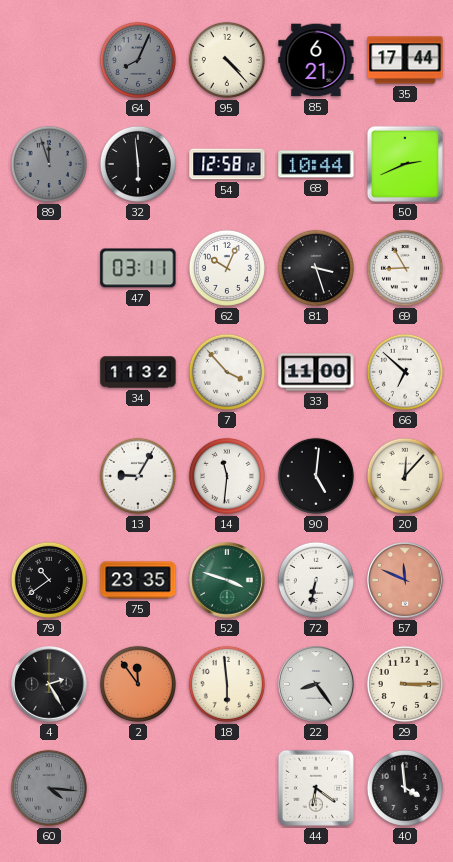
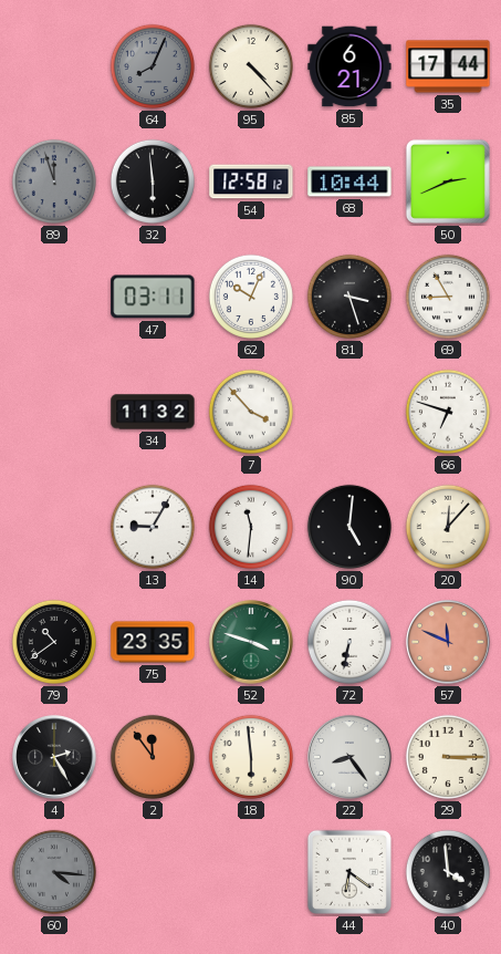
33: 11:00 -> none (316, 372)
66: 6:52 -> 6:48 (448, 412)
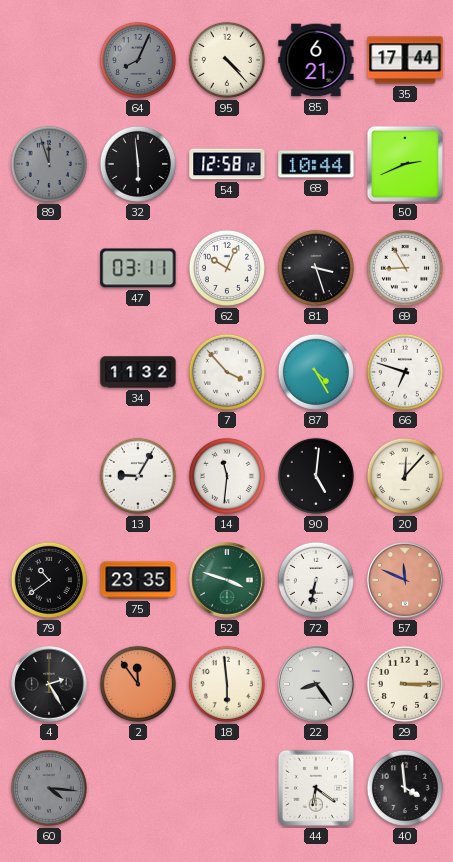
87: none -> 4:25 (316, 372)
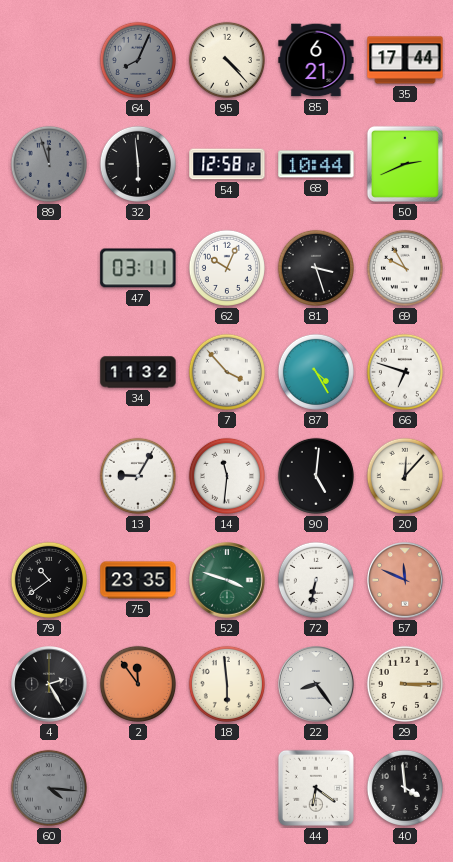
69: 8:55 -> 9:55 (405, 268)
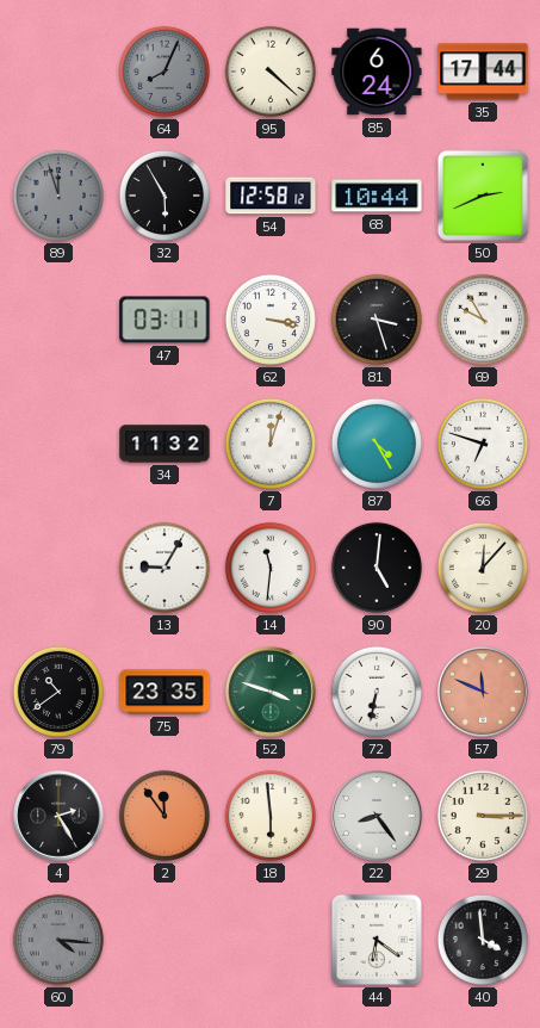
95: 4:23 -> 4:22 (271, 72)
85: 6:21 -> 6:24 (377, 72)
32: 5:59 -> 5:55 (165, 196)
62: 10:04 -> 3:17 (271, 320)
7: 3:53 -> 12:03 (271, 444)
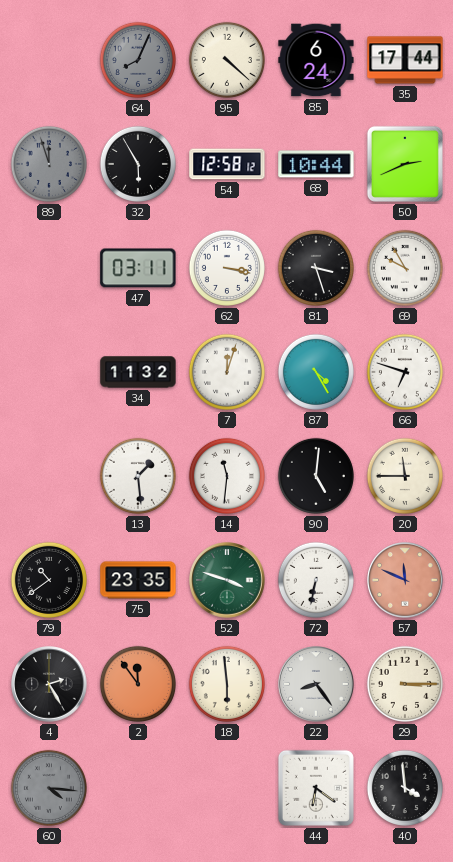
13: 9:05 -> 1:29 (138, 476)
20: 12:07 -> 11:45 (405, 476)
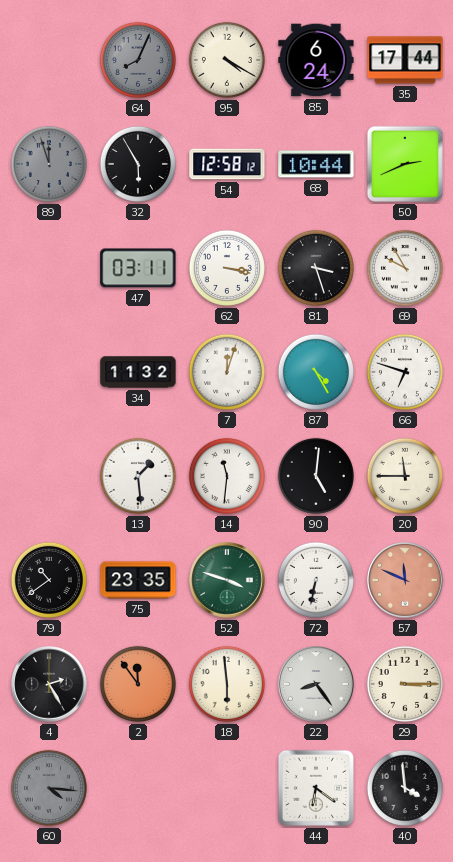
95: 4:22 -> 4:20 (227, 60)
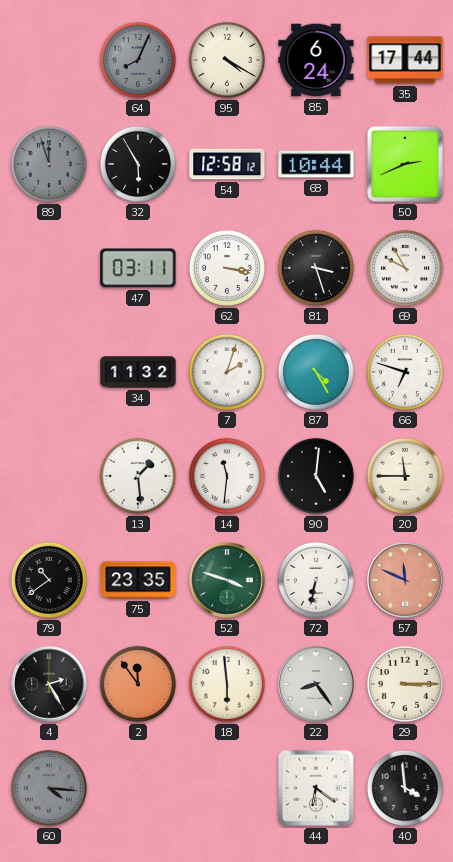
7: 12:03 -> 2:03 (227, 372)
